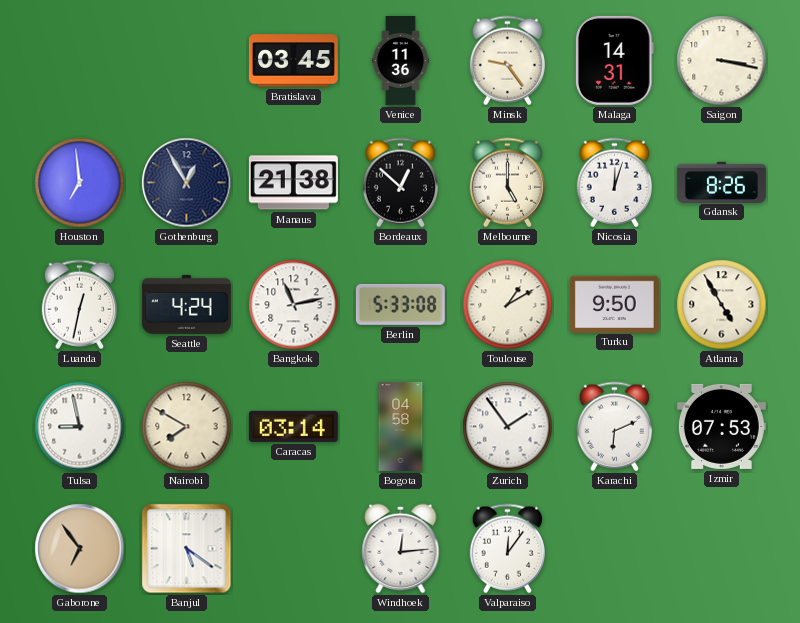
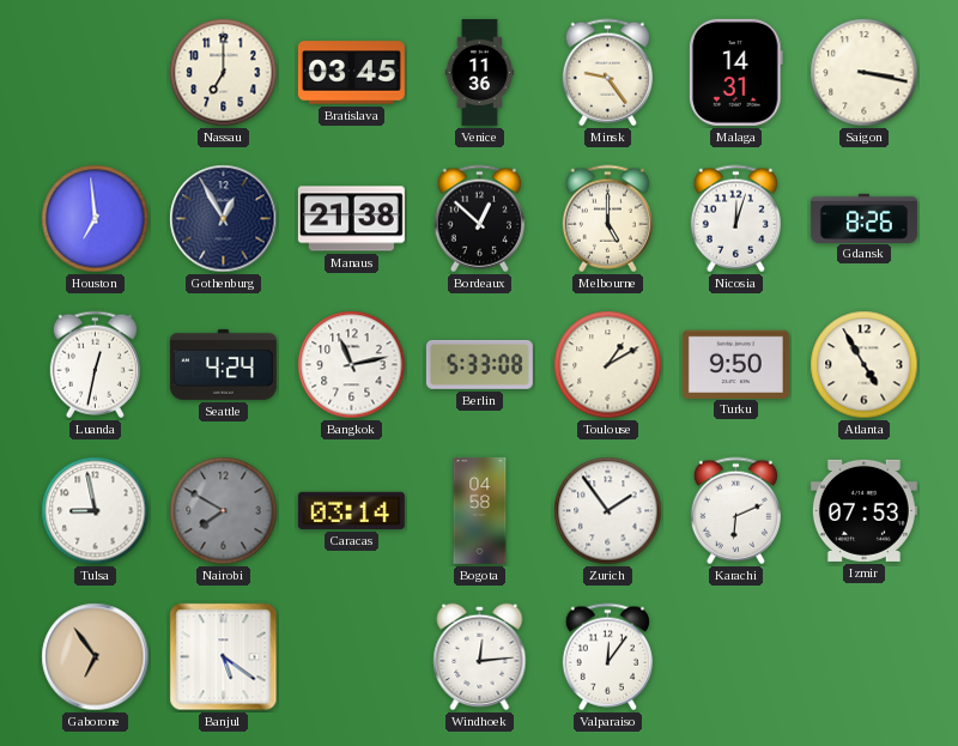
Nassau: none -> 7:00 (224, 73)
Nairobi dial: cream -> grey (224, 511)
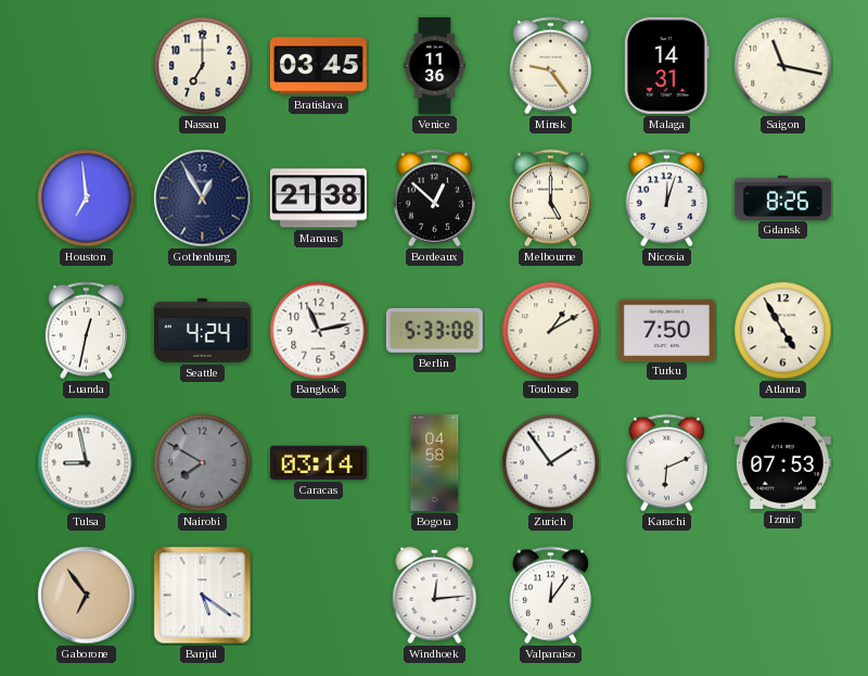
Saigon: 3:17 -> 11:17 (783, 66)
Turku: 9:50 -> 7:50 (666, 330)
